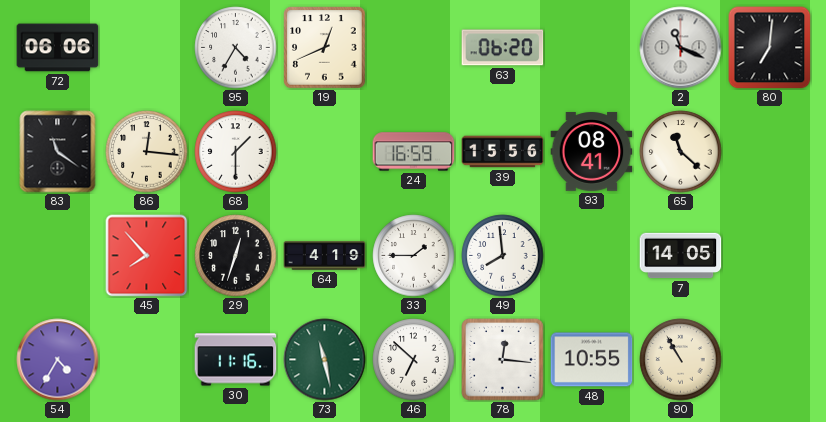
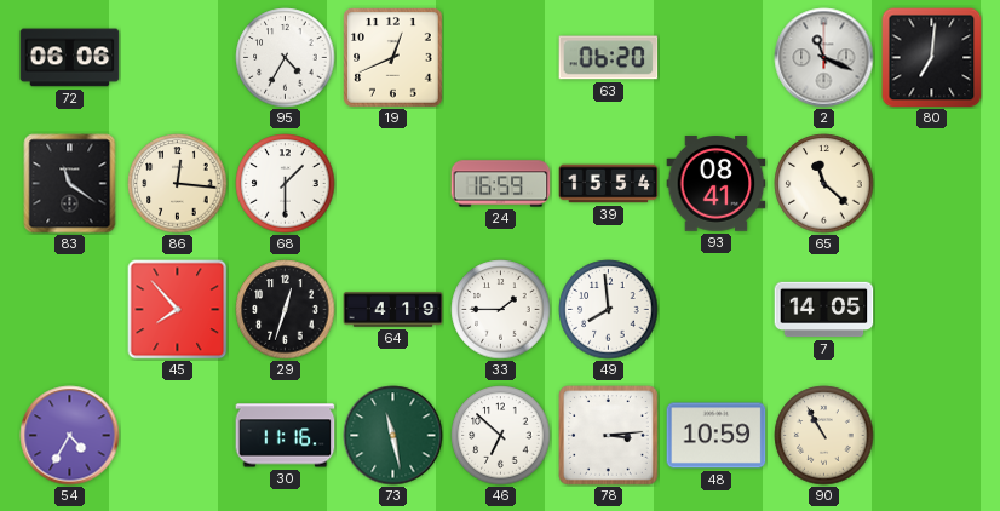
39: 15:56 -> 15:54 (609, 184)
78: 12:16 -> 3:14 (609, 436)
48: 10:55 -> 10:59 (717, 436)
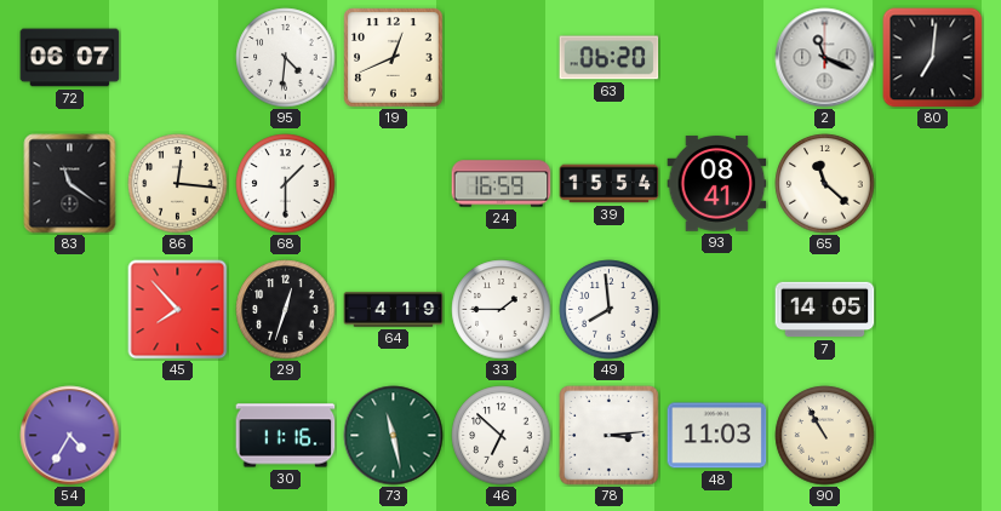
72: 06:06 -> 06:07 (70, 58)
95: 4:35 -> 4:31 (286, 58)
48: 10:59 -> 11:03 (717, 436)
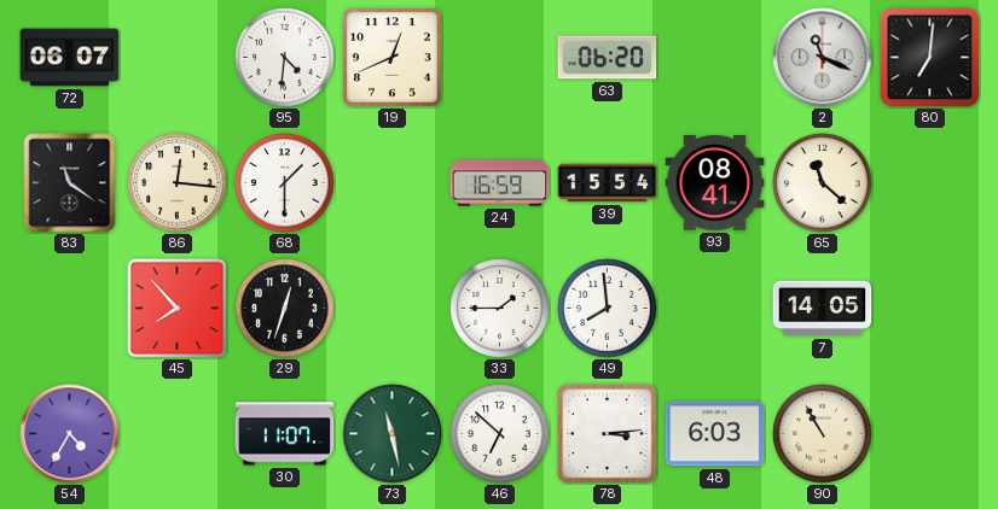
64: 4:19 -> none (394, 310)
30: 11:16 -> 11:07 (285, 434)
48: 11:03 -> 6:03 (715, 434)
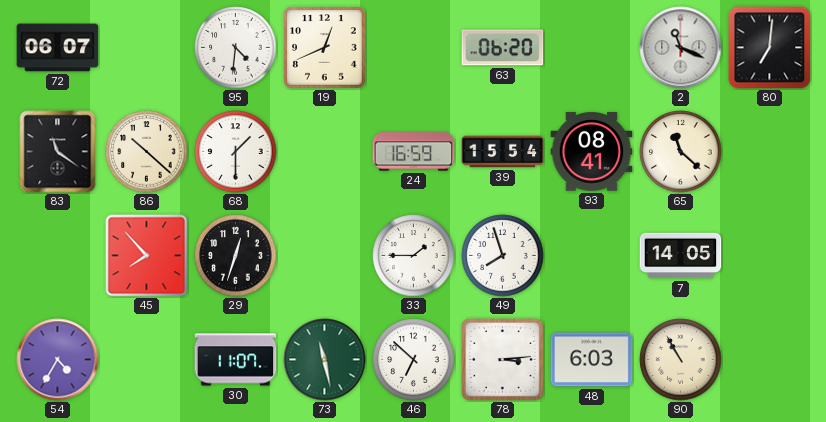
86: 12:16 -> 10:22 (147, 152)
49: 7:59 -> 7:57 (503, 256)
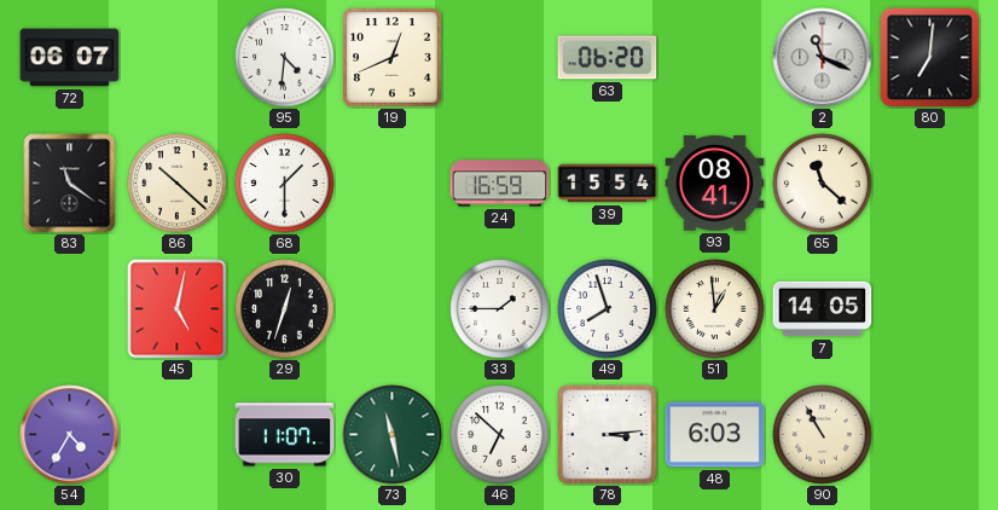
45: 7:53 -> 5:02 (178, 309)
51: none -> 12:59 (715, 309)
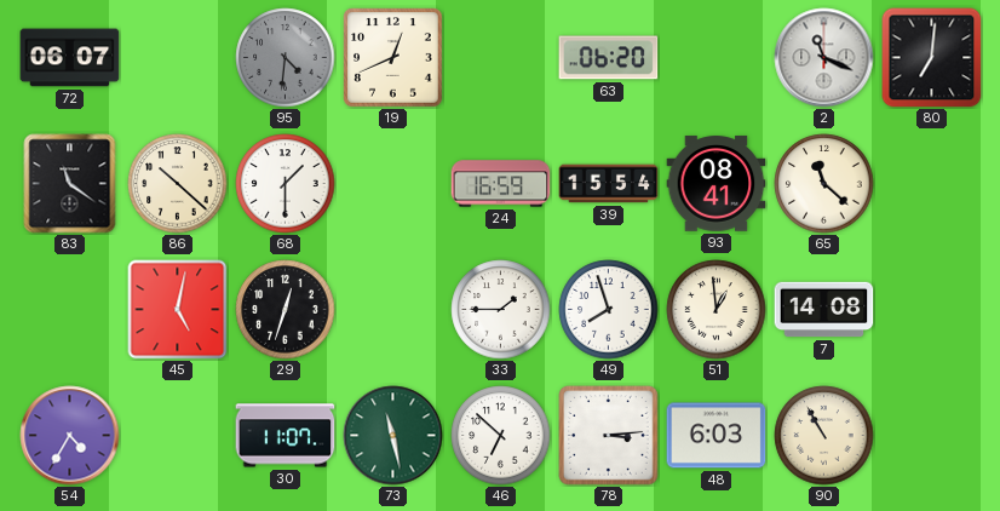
95 dial: white -> grey (286, 58)
7: 14:05 -> 14:08 (824, 310)
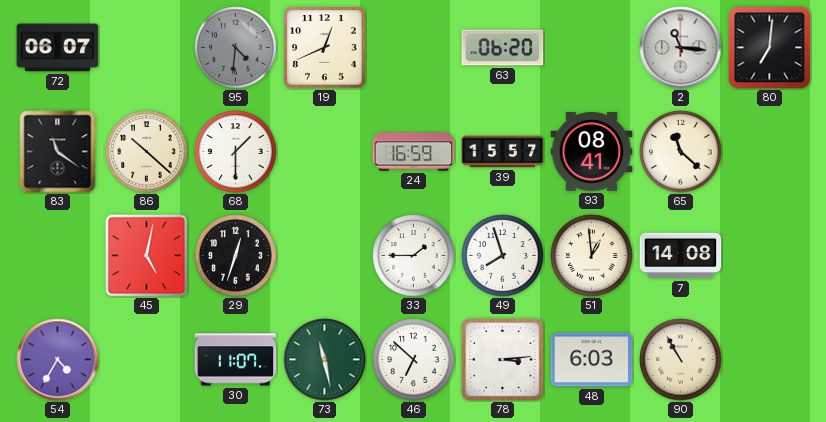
2: 11:19 -> 11:16 (681, 48)
39: 15:54 -> 15:57 (503, 152)
